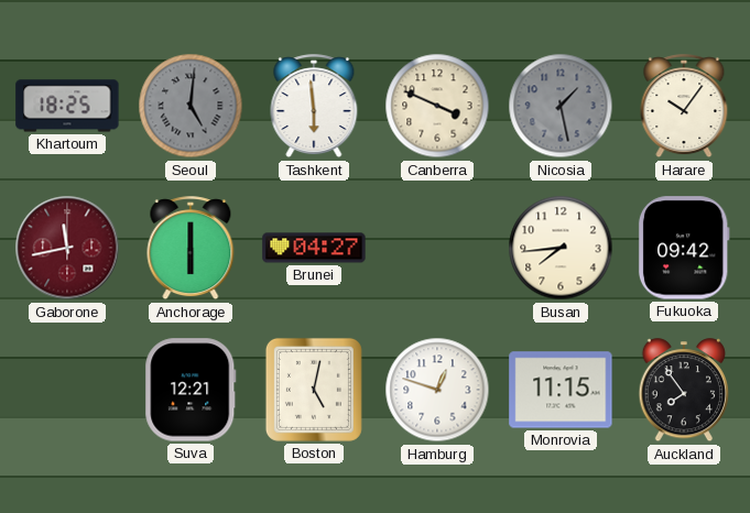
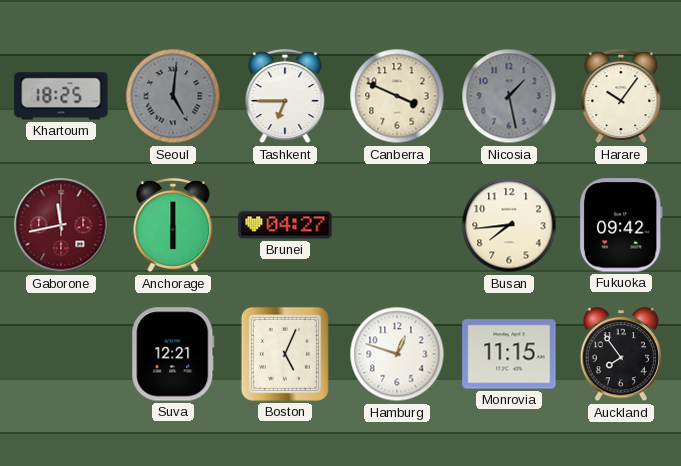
Tashkent: 5:59 -> 6:45 (285, 97)
Boston: 5:02 -> 5:04 (285, 354)
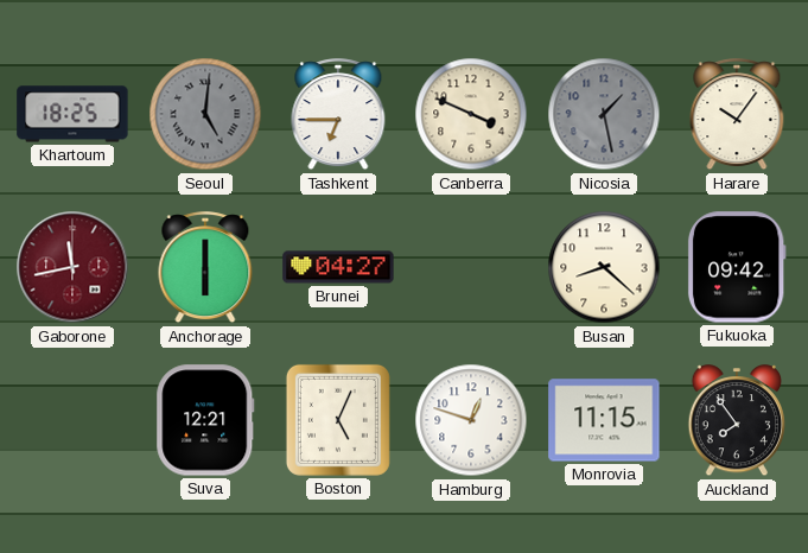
Busan: 7:44 -> 8:22 (604, 267)
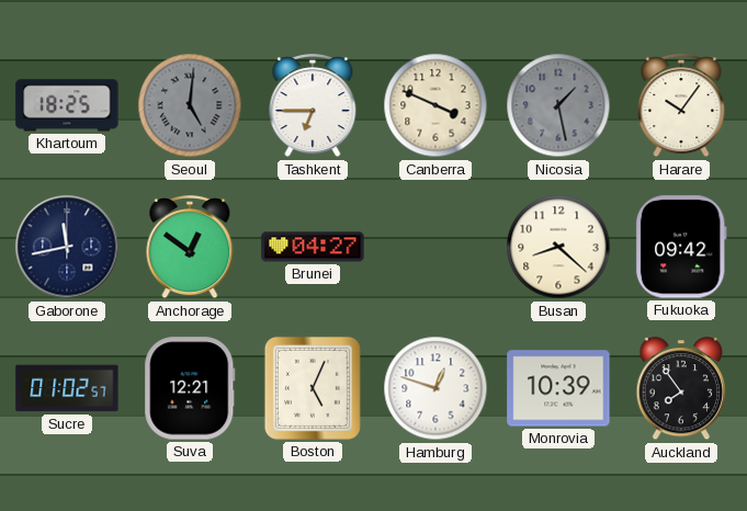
Gaborone dial: burgundy -> navy (67, 247)
Anchorage: 6:00 -> 12:51 (190, 248)
Sucre: none -> 01:02 (67, 388)
Monrovia: 11:15 -> 10:39 (558, 388)
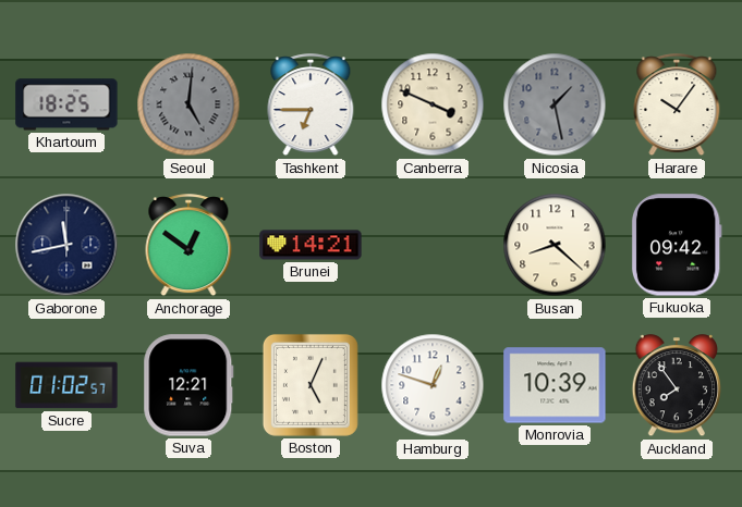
Brunei: 04:27 -> 14:21 (311, 245)
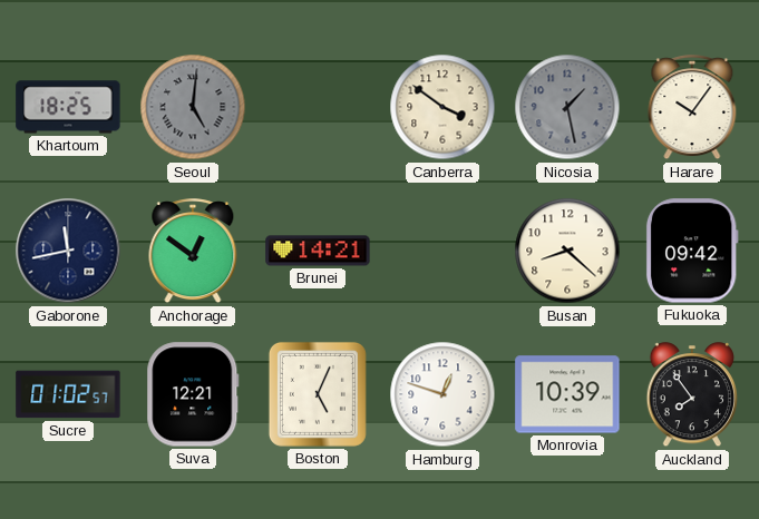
Tashkent: 6:45 -> none (311, 106)
Canberra: 3:49 -> 3:51 (442, 107)
